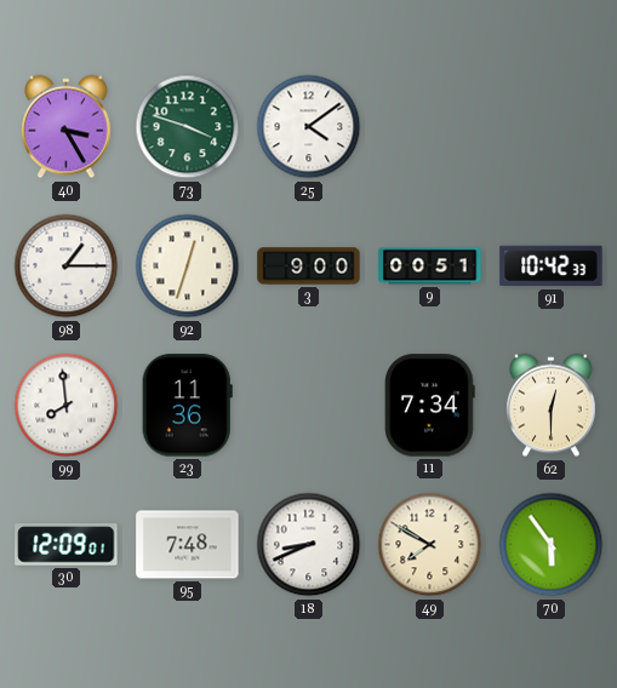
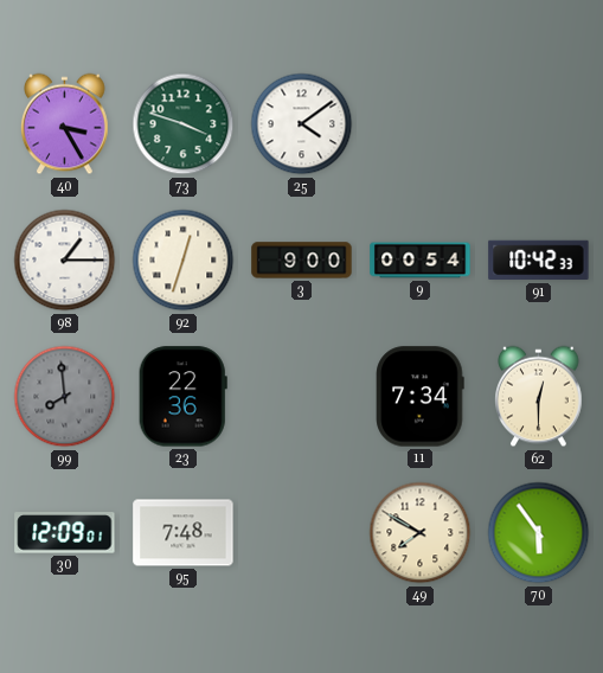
9: 00:51 -> 00:54 (421, 261)
99 dial: white -> grey (65, 397)
23: 11:36 -> 22:36 (182, 397)
18: 8:41 -> none (309, 545)
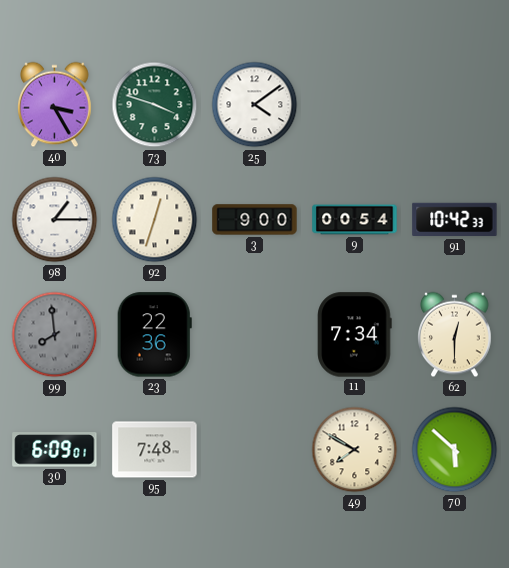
30: 12:09 -> 6:09 (55, 450)
70: 5:54 -> 5:52 (455, 450)
